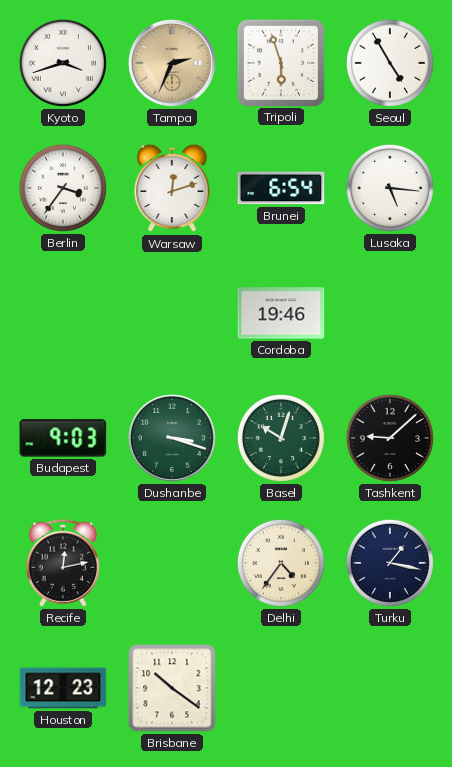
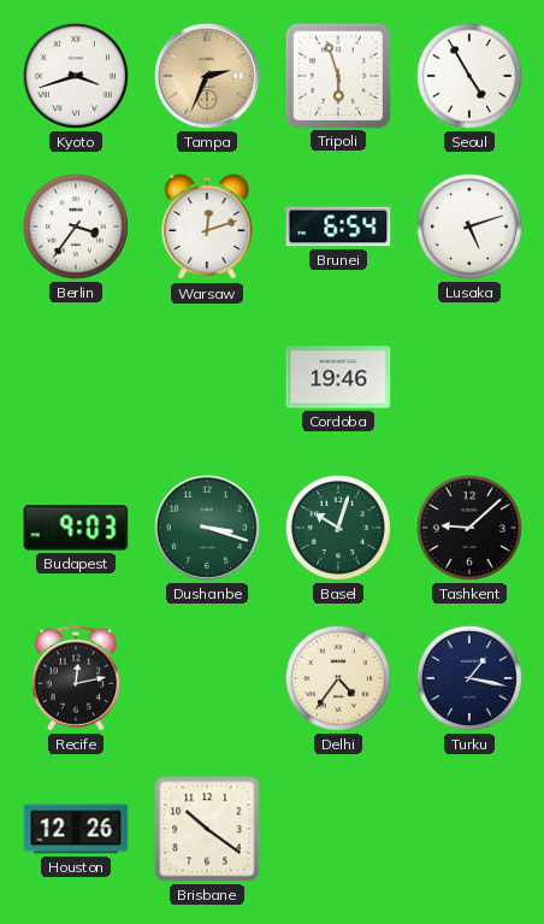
Lusaka: 5:16 -> 5:12 (469, 226)
Houston: 12:23 -> 12:26 (76, 829)
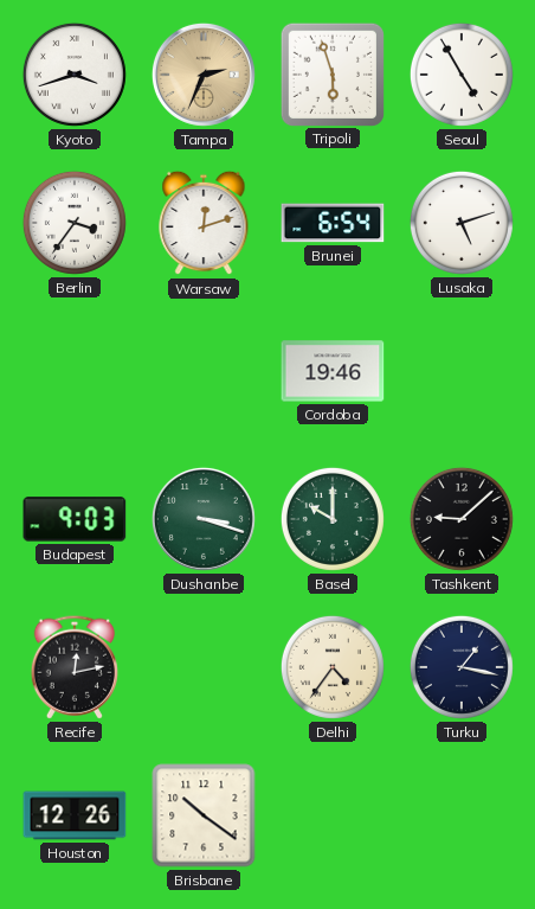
Basel: 10:03 -> 10:00 (333, 519)
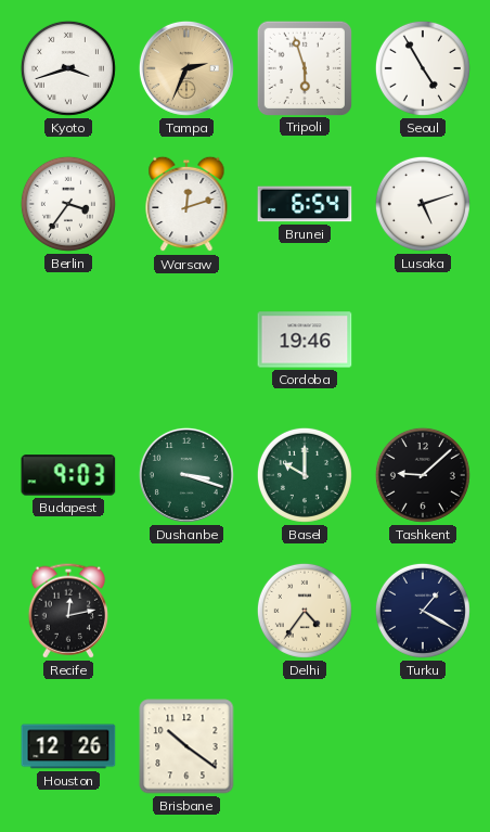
Turku: 1:17 -> 1:20 (423, 611)
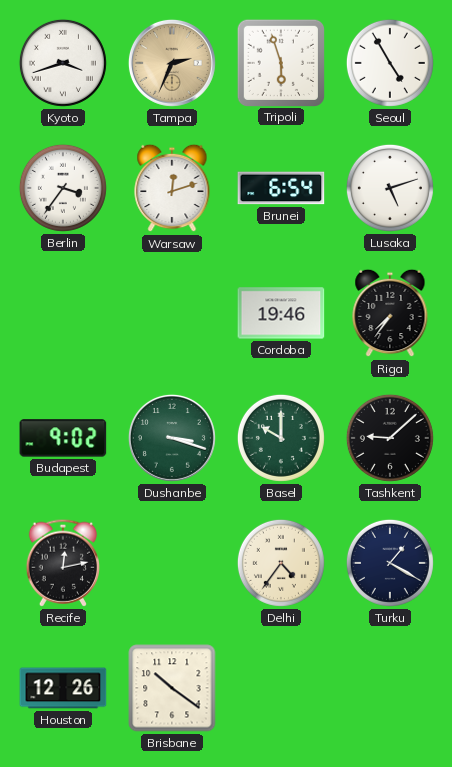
Riga: none -> 7:36 (390, 313)
Budapest: 9:03 -> 9:02 (63, 438)
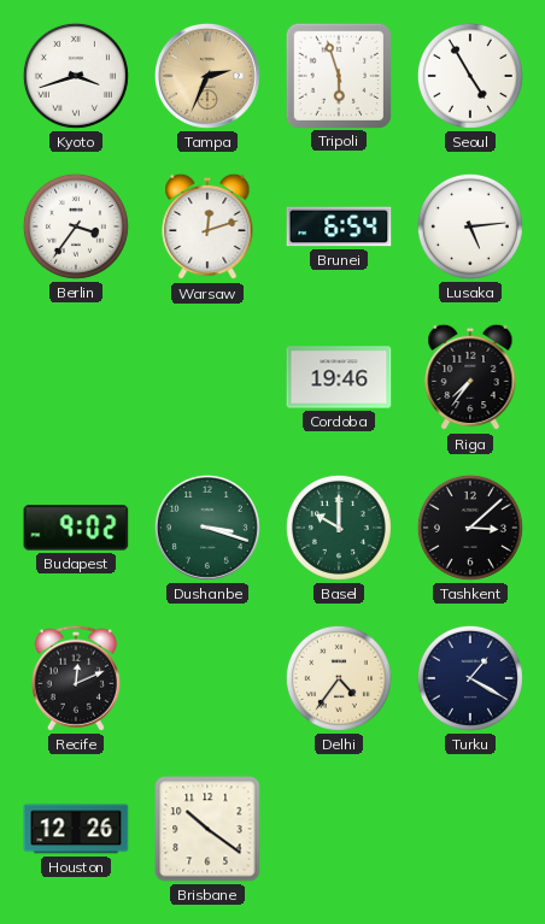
Lusaka: 5:12 -> 5:14 (470, 226)
Tashkent: 9:08 -> 3:08 (470, 528)
Recife: 12:13 -> 12:11 (75, 678)
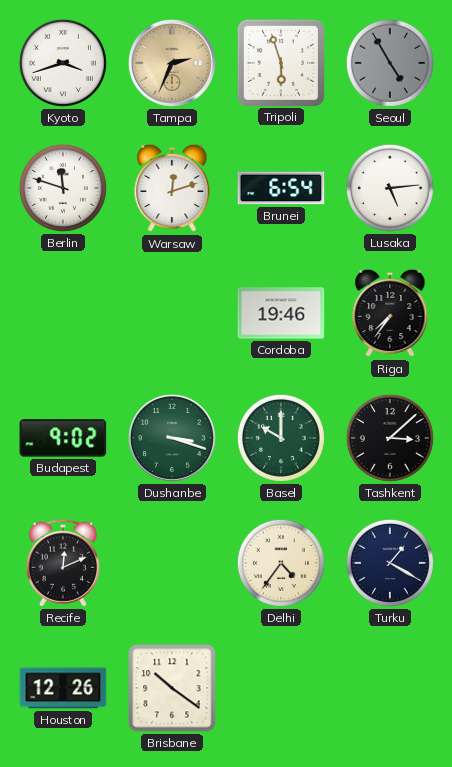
Seoul dial: white -> grey (390, 63)
Berlin: 3:36 -> 11:48 (63, 188)
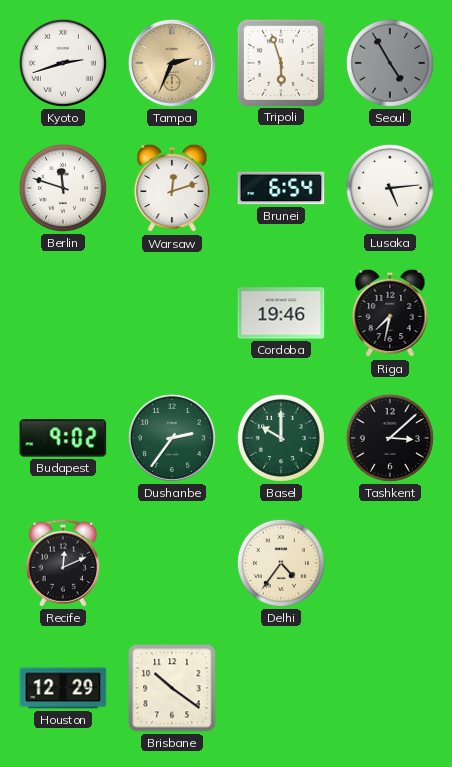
Kyoto: 3:42 -> 2:42 (63, 63)
Riga: 7:36 -> 7:32 (390, 313)
Dushanbe: 3:18 -> 2:36 (172, 438)
Turku: 1:20 -> none (390, 563)
Houston: 12:26 -> 12:29 (63, 688)
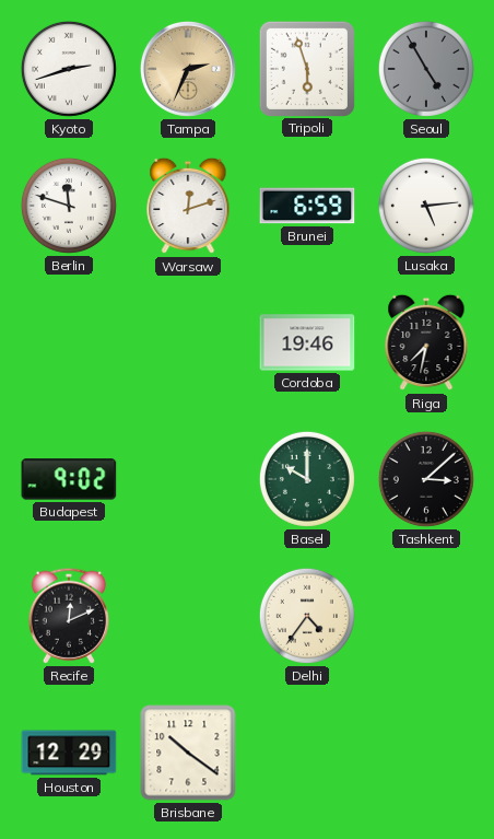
Brunei: 6:54 -> 6:59 (307, 206)
Dushanbe: 2:36 -> none (172, 438)
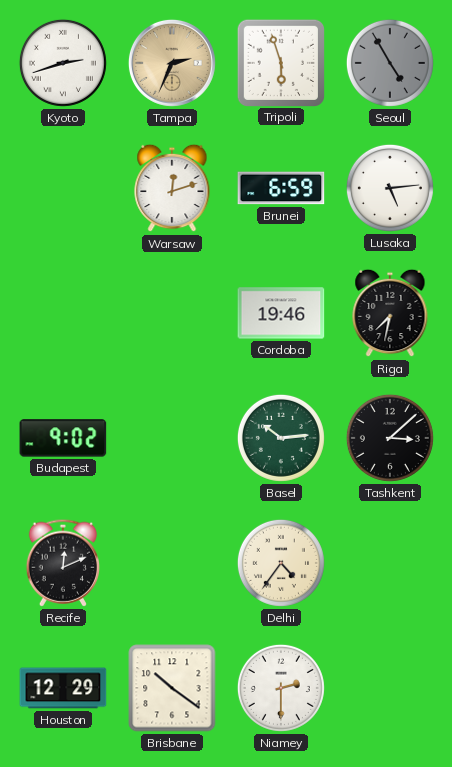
Berlin: 11:48 -> none (69, 206)
Basel: 10:00 -> 10:14 (281, 438)
Niamey: none -> 2:30 (281, 688)
